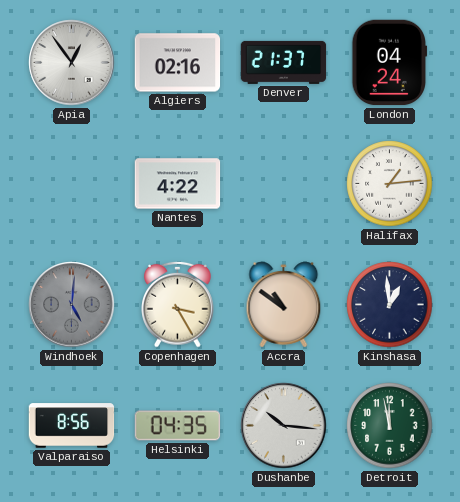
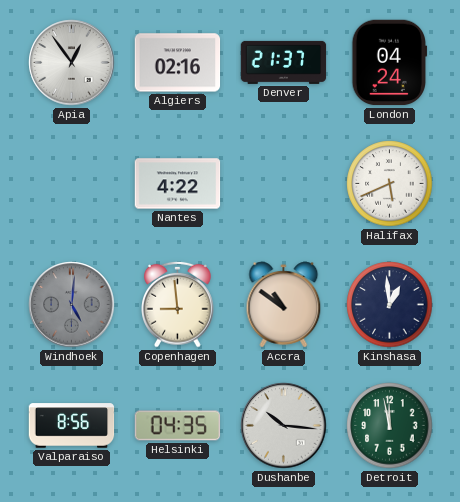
Halifax: 1:14 -> 5:41 (390, 184)
Copenhagen: 3:25 -> 8:59 (178, 304)
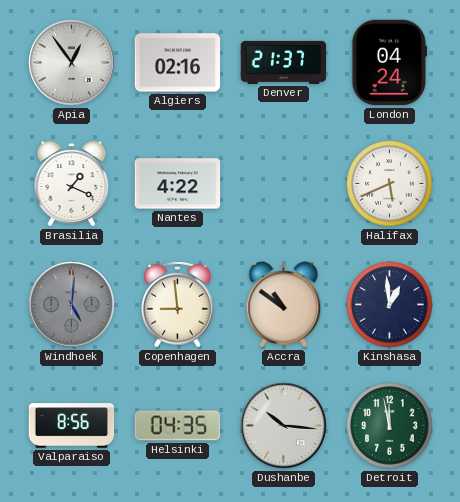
Brasilia: none -> 1:19 (72, 184)
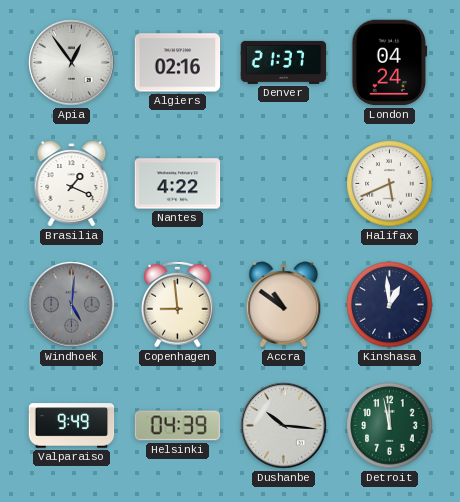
Valparaiso: 8:56 -> 9:49 (72, 426)
Helsinki: 04:35 -> 04:39 (178, 426)
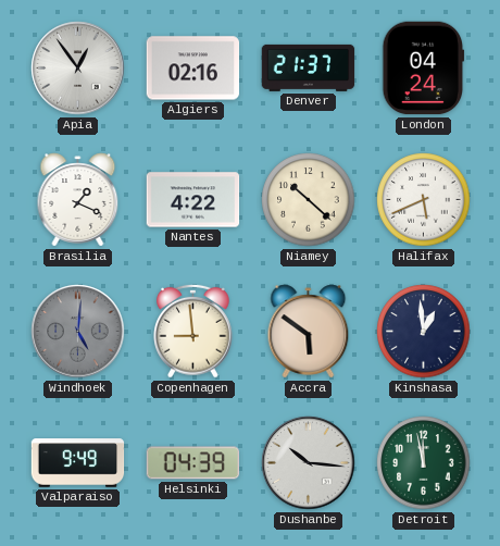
Niamey: none -> 10:22 (309, 200)
Accra: 10:51 -> 5:51 (309, 332)
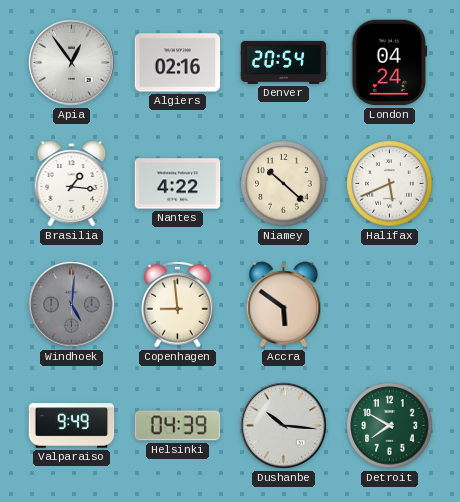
Denver: 21:37 -> 20:54 (284, 62)
Brasilia: 1:19 -> 1:16 (72, 184)
Kinshasa: 12:59 -> none (424, 332)
Detroit: 11:58 -> 7:50 (390, 426)
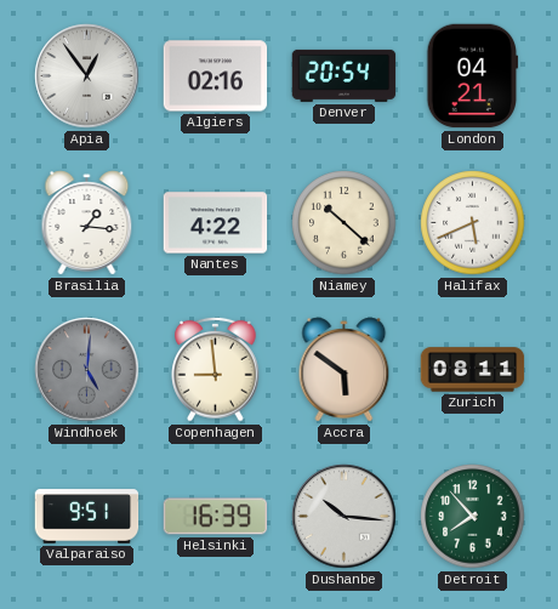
London: 04:24 -> 04:21 (473, 76)
Zurich: none -> 08:11 (473, 370)
Valparaiso: 9:49 -> 9:51 (87, 517)
Helsinki: 04:39 -> 16:39 (216, 517)
Detroit: 7:50 -> 7:53 (473, 517)
